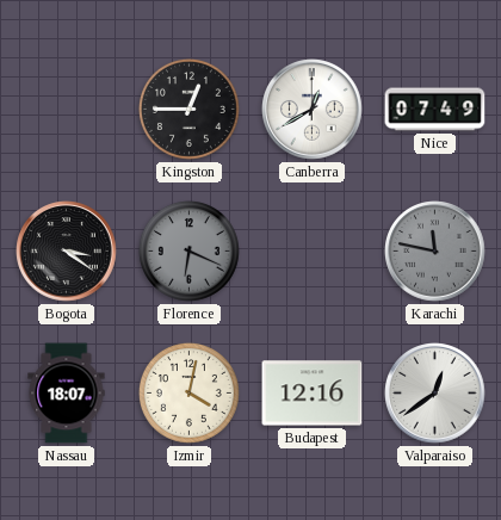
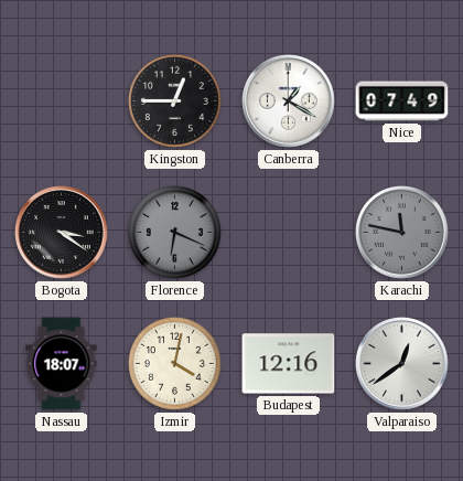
Canberra: 12:40 -> 1:20 (289, 101)
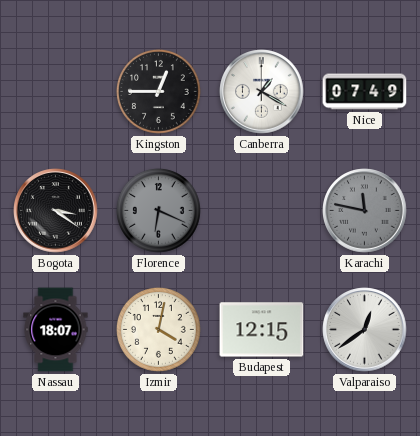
Budapest: 12:16 -> 12:15 (262, 330)
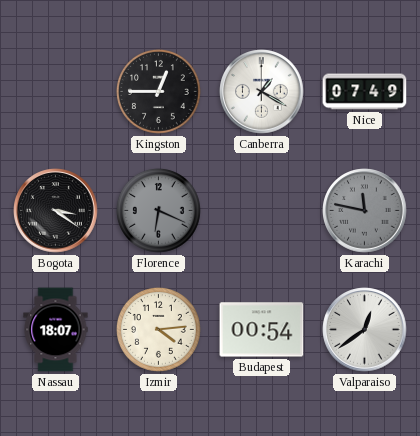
Izmir: 4:02 -> 4:14 (158, 329)
Budapest: 12:15 -> 00:54 (262, 330)
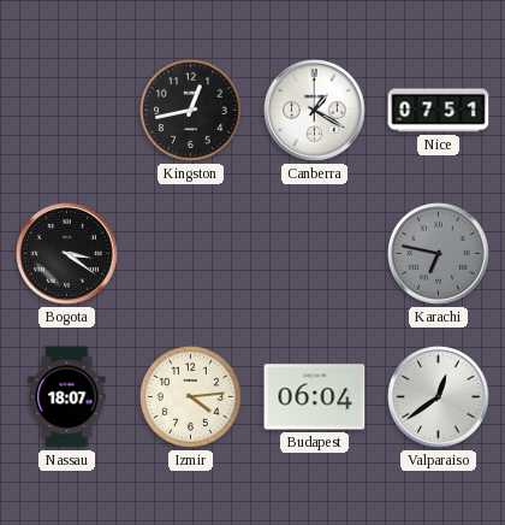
Kingston: 12:45 -> 12:43 (190, 110)
Nice: 07:49 -> 07:51 (439, 111)
Florence: 6:19 -> none (158, 210)
Karachi: 11:47 -> 6:47 (439, 254)
Budapest: 00:54 -> 06:04 (315, 397)
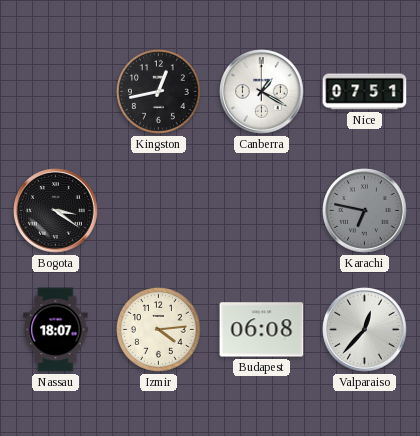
Budapest: 06:04 -> 06:08 (262, 330)
Valparaiso: 12:39 -> 12:37 (365, 330)
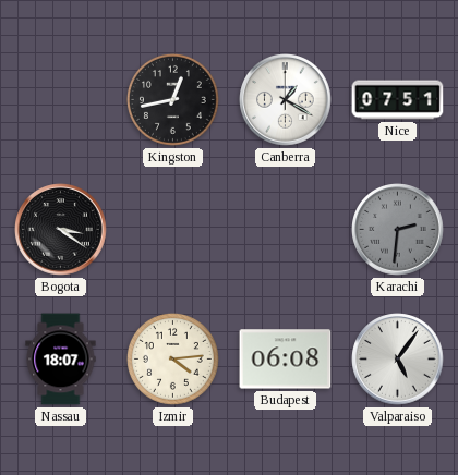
Karachi: 6:47 -> 2:31 (398, 230)
Valparaiso: 12:37 -> 5:06 (398, 360)
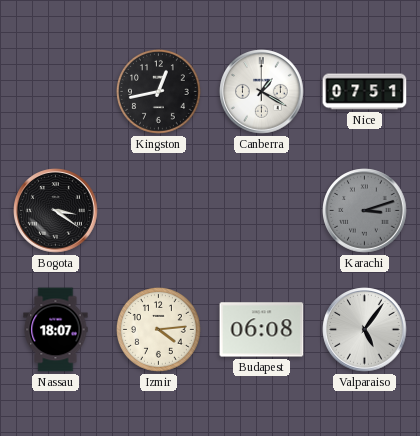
Karachi: 2:31 -> 3:12 (365, 211)
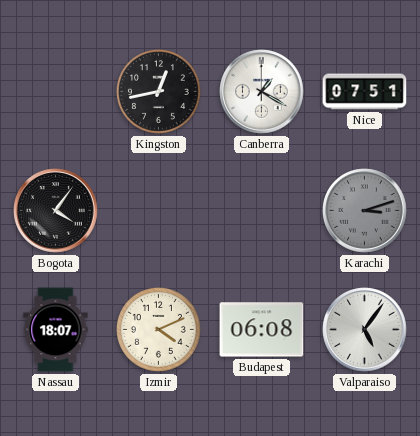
Bogota: 3:21 -> 4:06 (56, 211)
Izmir: 4:14 -> 4:11 (158, 329)
